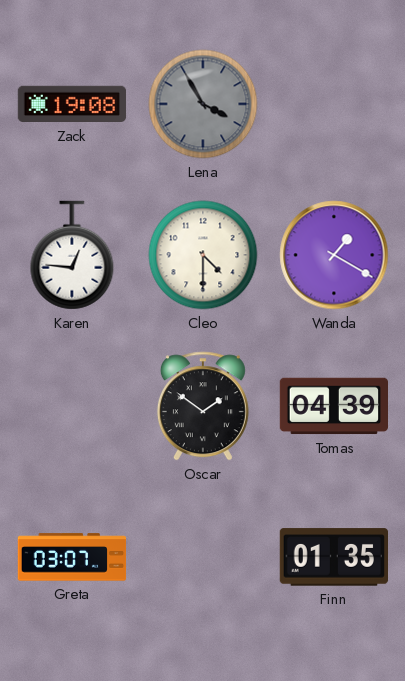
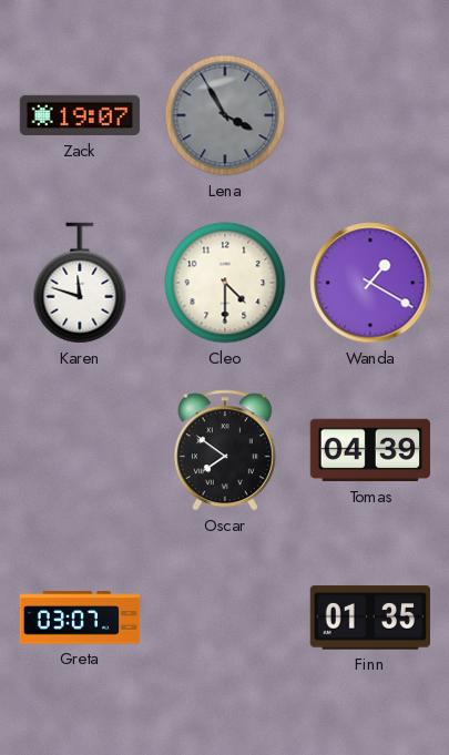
Zack: 19:08 -> 19:07 (80, 115)
Karen: 12:46 -> 11:48 (80, 283)
Oscar: 1:51 -> 7:51 (225, 450)
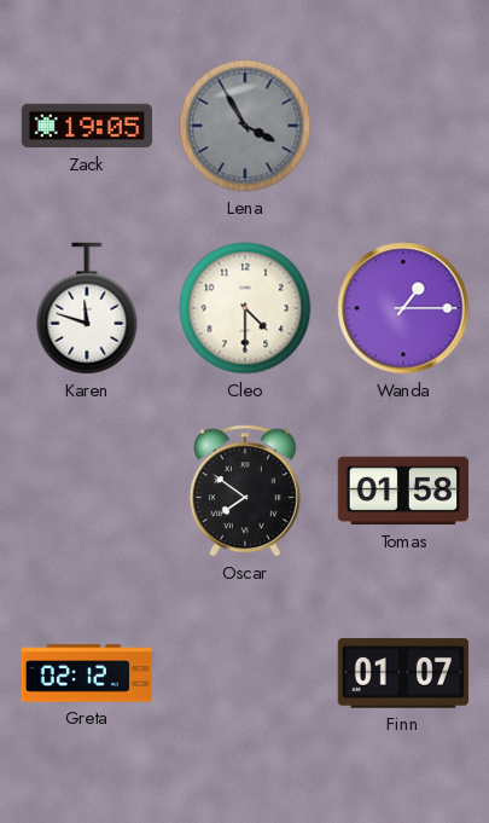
Zack: 19:07 -> 19:05 (87, 126)
Wanda: 1:20 -> 1:15 (403, 308)
Tomas: 04:39 -> 01:58 (402, 491)
Greta: 03:07 -> 02:12 (87, 673)
Finn: 01:35 -> 01:07 (402, 673)
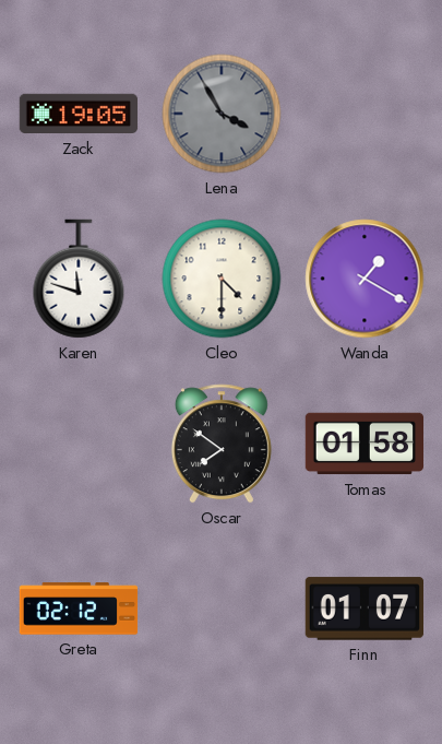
Wanda: 1:15 -> 1:20 (365, 279)
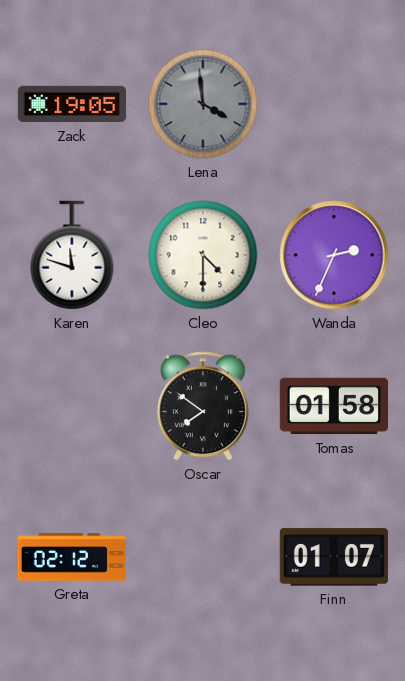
Lena: 3:55 -> 3:59 (203, 104)
Wanda: 1:20 -> 2:34 (334, 255)
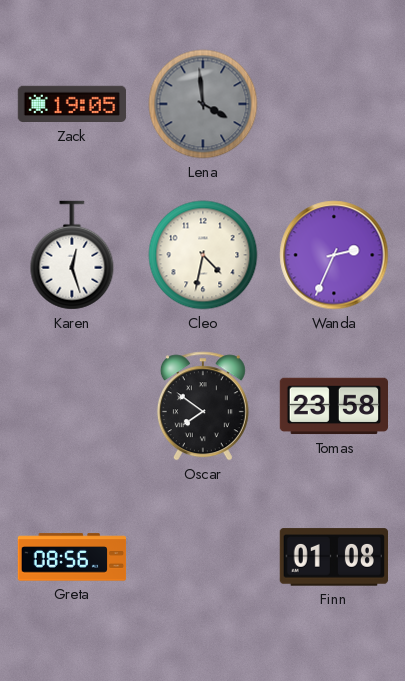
Karen: 11:48 -> 12:27 (72, 255)
Cleo: 4:30 -> 4:32 (203, 255)
Tomas: 01:58 -> 23:58 (333, 406)
Greta: 02:12 -> 08:56 (72, 557)
Finn: 01:07 -> 01:08 (333, 557)
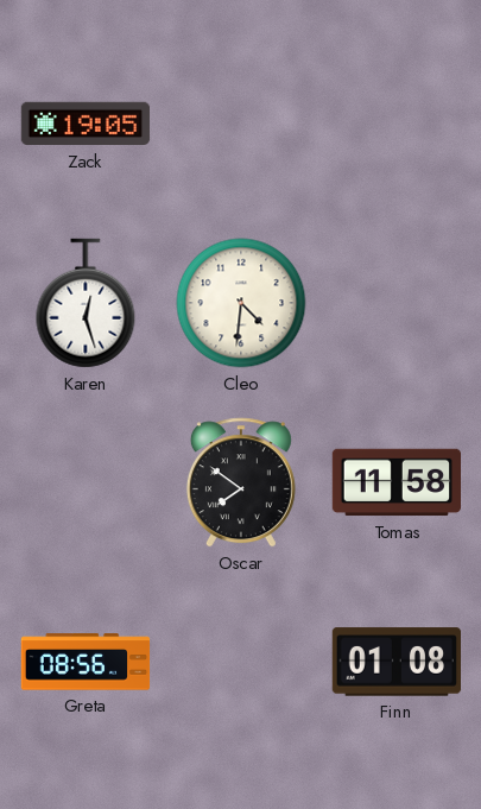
Lena: 3:59 -> none (203, 104)
Cleo: 4:32 -> 4:31 (241, 303)
Wanda: 2:34 -> none (334, 255)
Tomas: 23:58 -> 11:58 (395, 482)
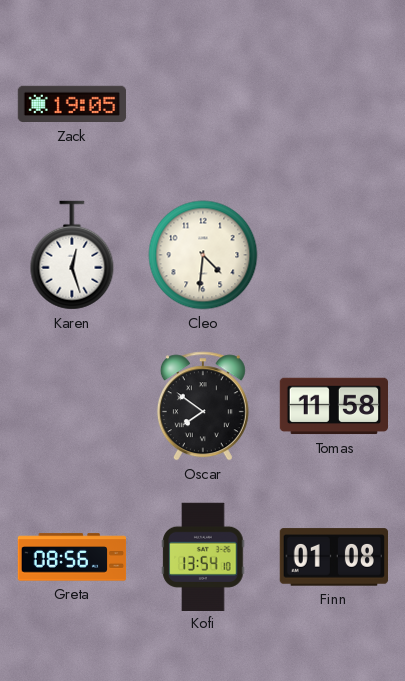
Kofi: none -> 13:54 (203, 556)
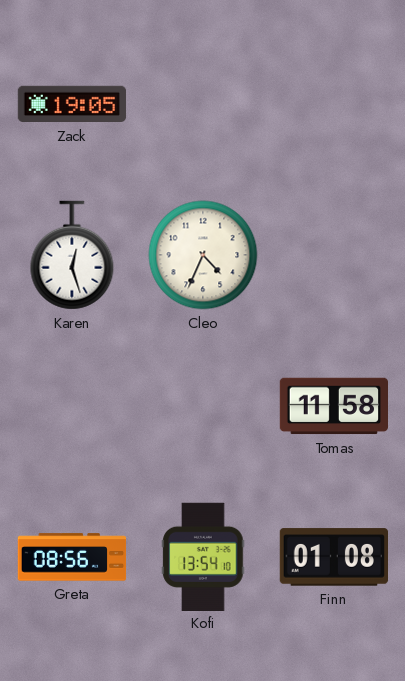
Cleo: 4:31 -> 4:34 (203, 255)
Oscar: 7:51 -> none (203, 406)
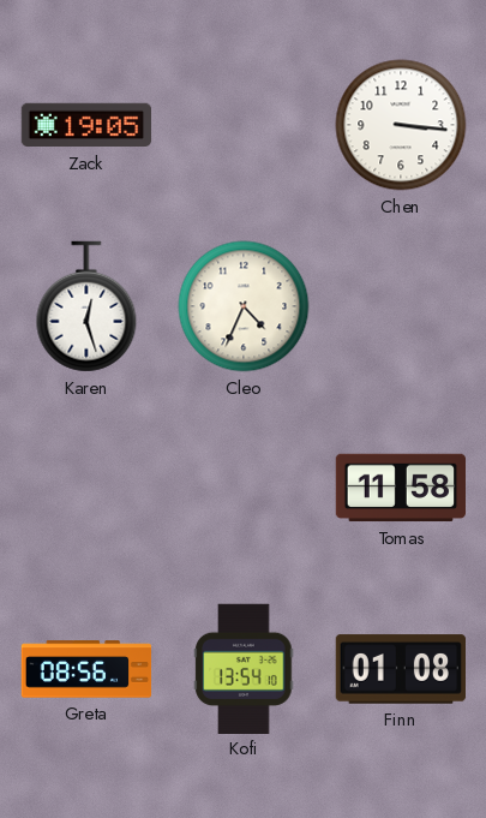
Chen: none -> 3:16 (401, 125)
